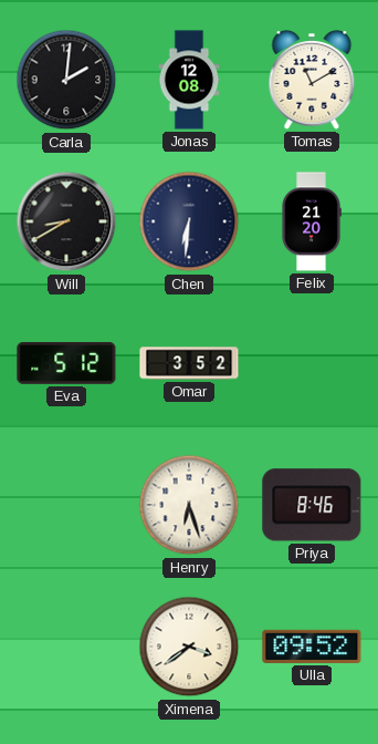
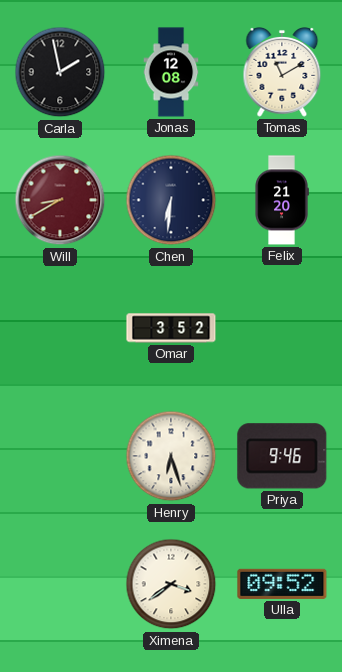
Carla: 2:01 -> 1:58 (60, 72)
Will dial: black -> burgundy (60, 200)
Eva: 5:12 -> none (66, 363)
Priya: 8:46 -> 9:46 (282, 456)
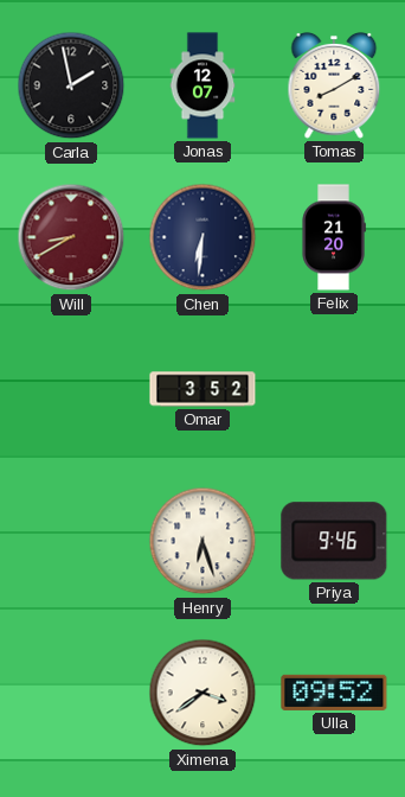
Jonas: 12:08 -> 12:07 (202, 85)
Tomas: 11:10 -> 8:10 (334, 87)
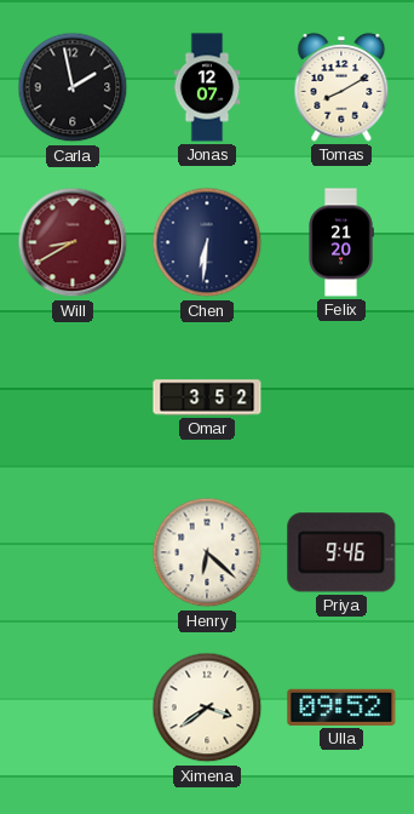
Henry: 6:27 -> 6:22 (207, 552)
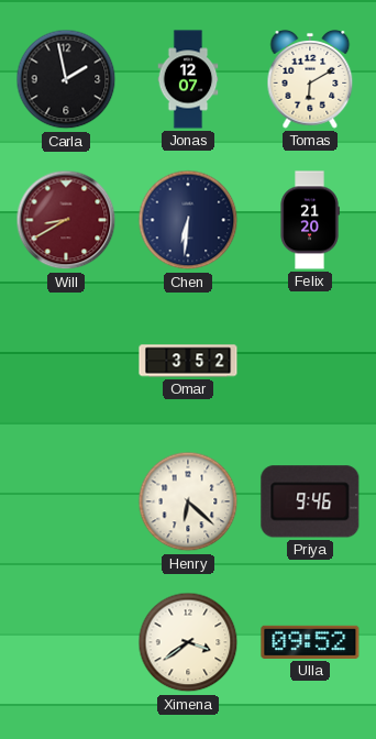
Tomas: 8:10 -> 6:10 (310, 80)
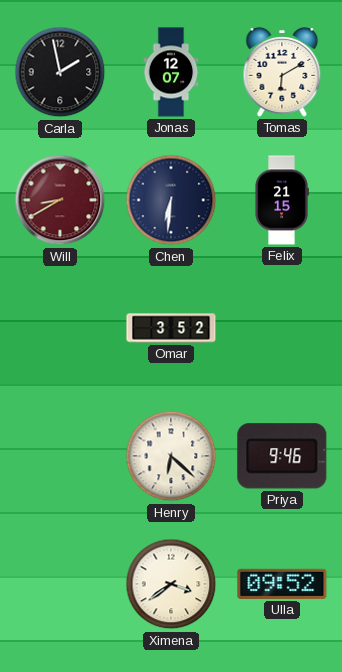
Felix: 21:20 -> 21:15 (282, 200)
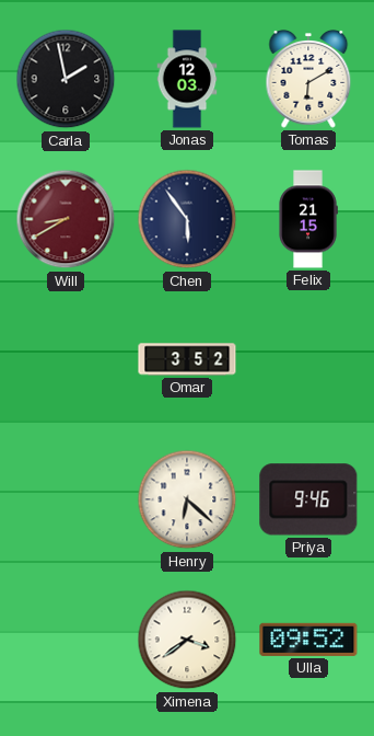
Jonas: 12:07 -> 12:03 (187, 79)
Chen: 6:31 -> 5:54 (187, 219)
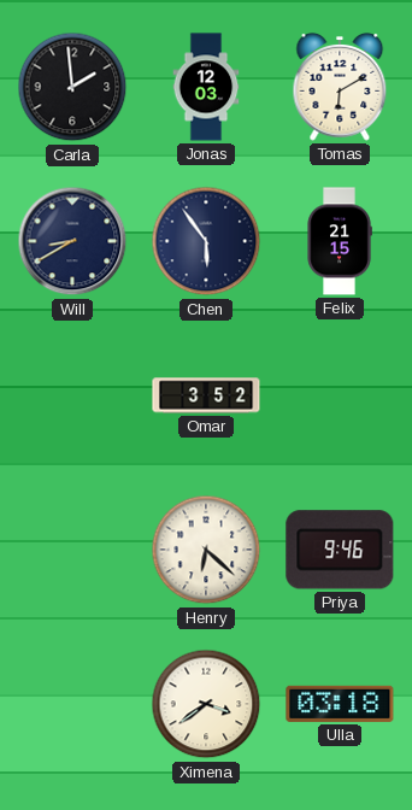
Carla: 1:58 -> 1:59 (72, 87)
Will dial: burgundy -> navy (72, 241)
Ulla: 09:52 -> 03:18 (340, 704)
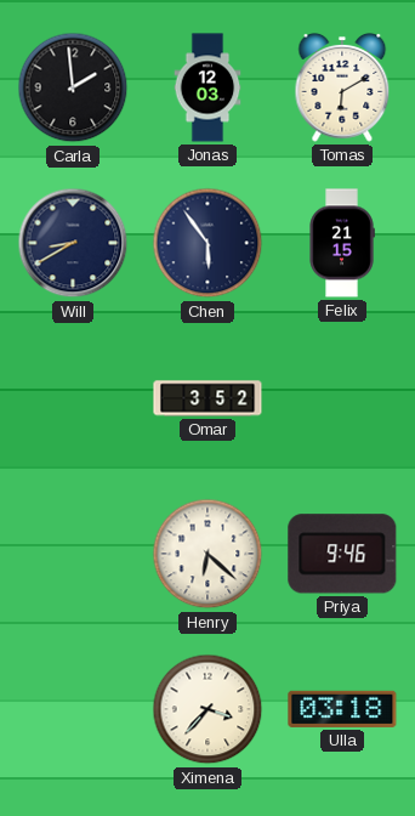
Ximena: 3:39 -> 3:37 (207, 709)
